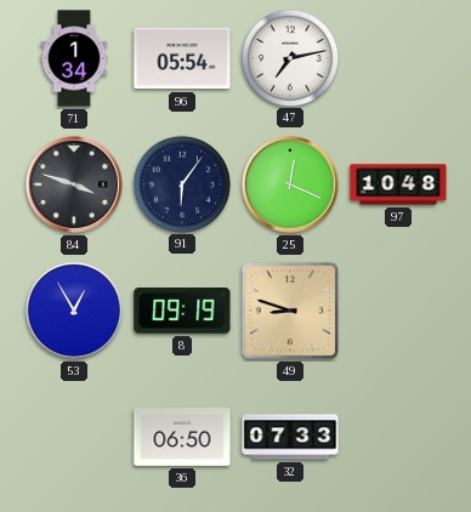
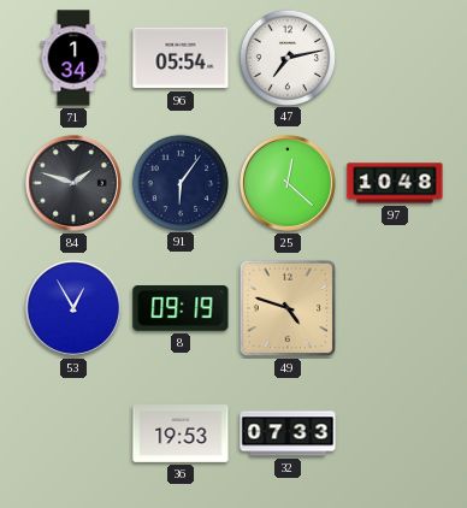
84: 3:48 -> 1:48 (73, 183)
25: 12:19 -> 12:22 (288, 183)
49: 8:48 -> 4:48 (288, 308)
36: 06:50 -> 19:53 (181, 435)
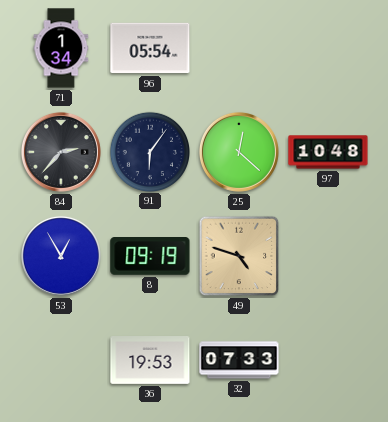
47: 7:13 -> none (286, 57)
84: 1:48 -> 2:37 (61, 152)
